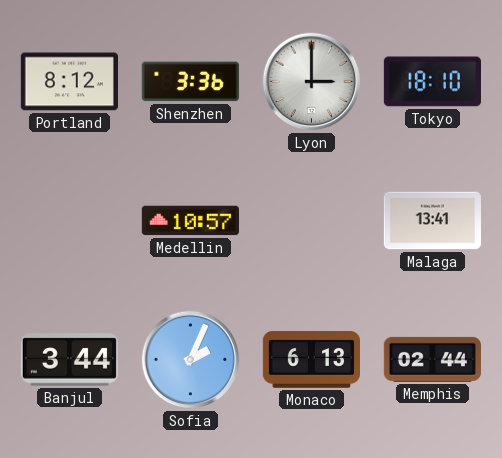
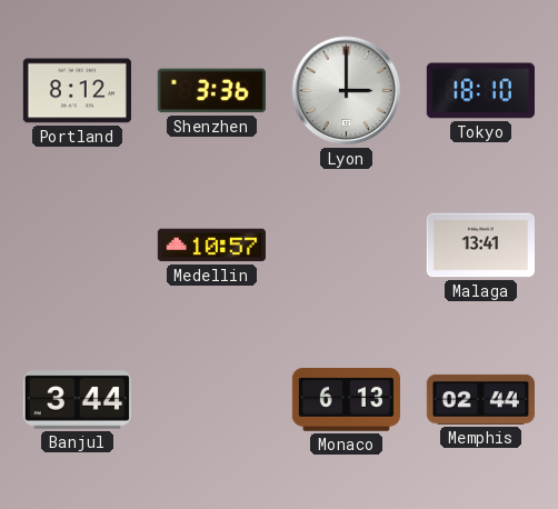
Sofia: 2:04 -> none (191, 360)
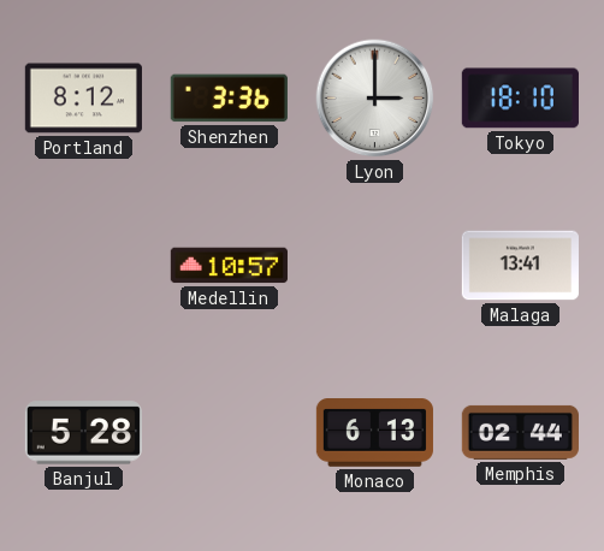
Banjul: 3:44 -> 5:28 (83, 433)
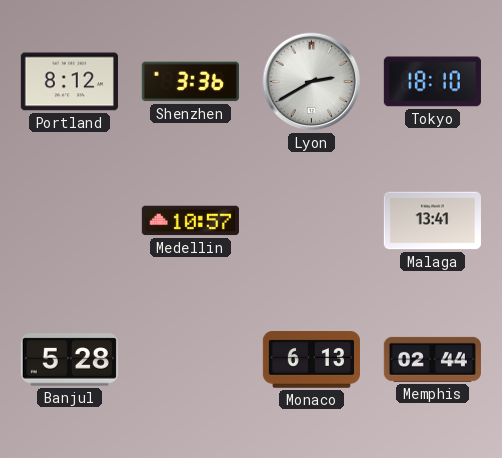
Lyon: 3:00 -> 2:40 (312, 82)
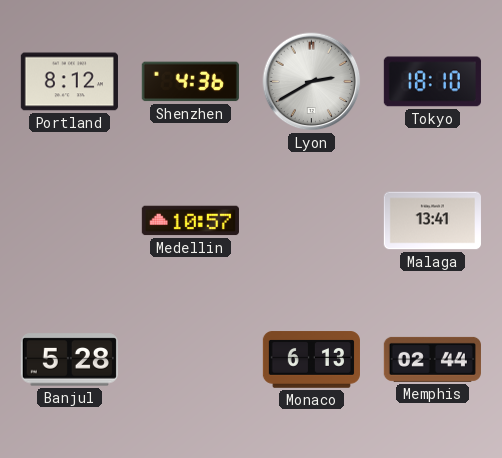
Shenzhen: 3:36 -> 4:36 (190, 82)
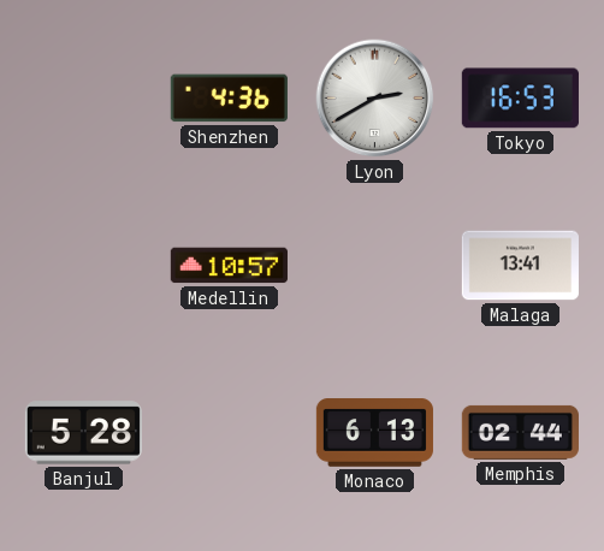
Portland: 8:12 -> none (69, 82)
Tokyo: 18:10 -> 16:53 (520, 99)
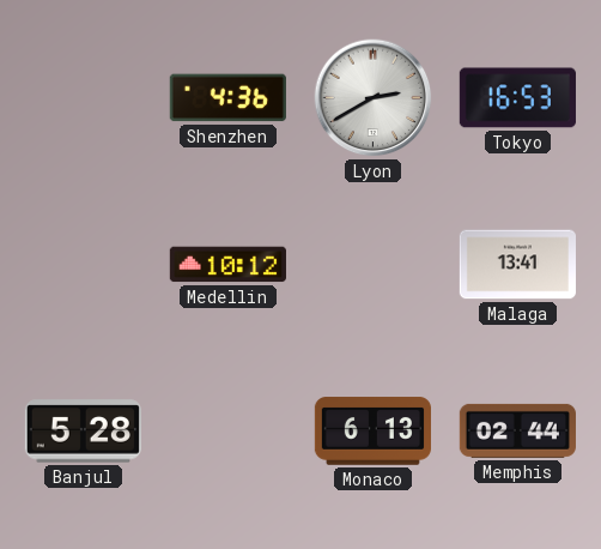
Medellin: 10:57 -> 10:12 (227, 265)
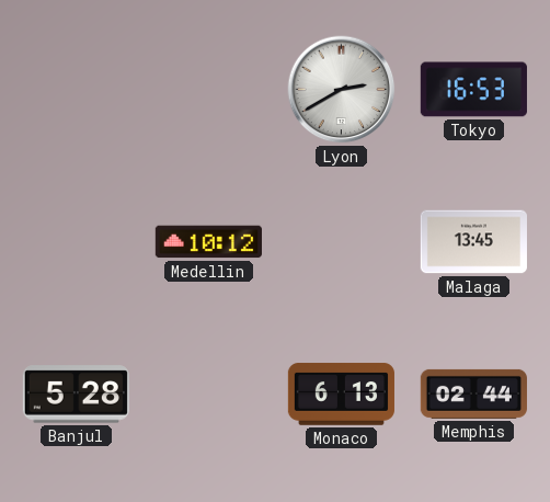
Shenzhen: 4:36 -> none (227, 98)
Malaga: 13:41 -> 13:45 (473, 242)
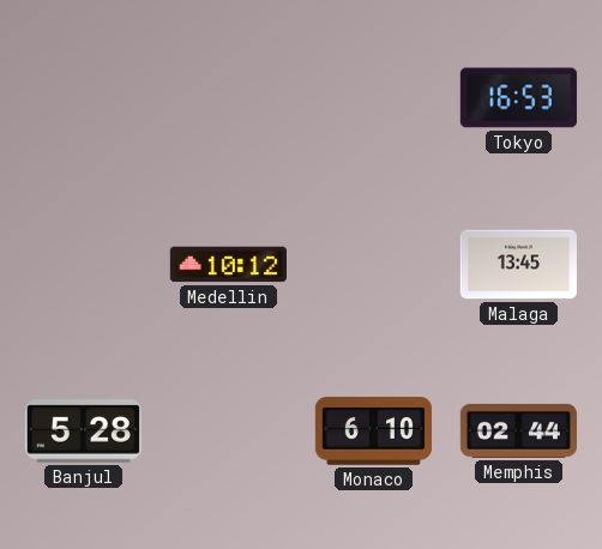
Lyon: 2:40 -> none (342, 90)
Monaco: 6:13 -> 6:10 (373, 432)
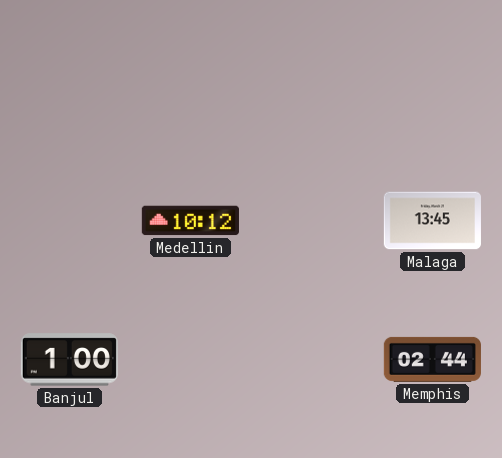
Tokyo: 16:53 -> none (518, 98)
Banjul: 5:28 -> 1:00 (69, 360)
Monaco: 6:10 -> none (373, 432)
